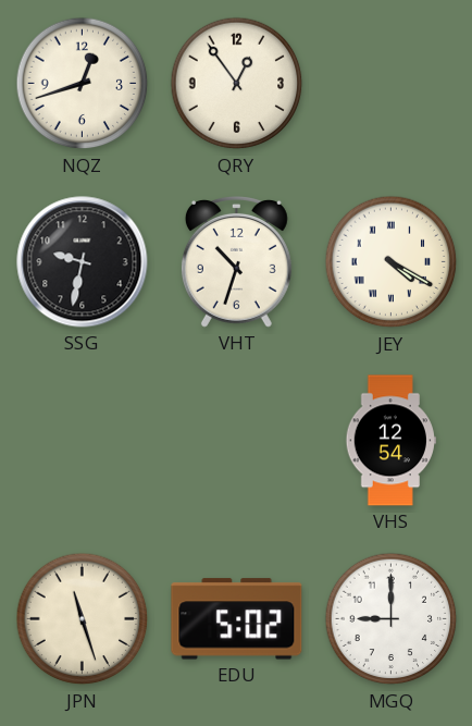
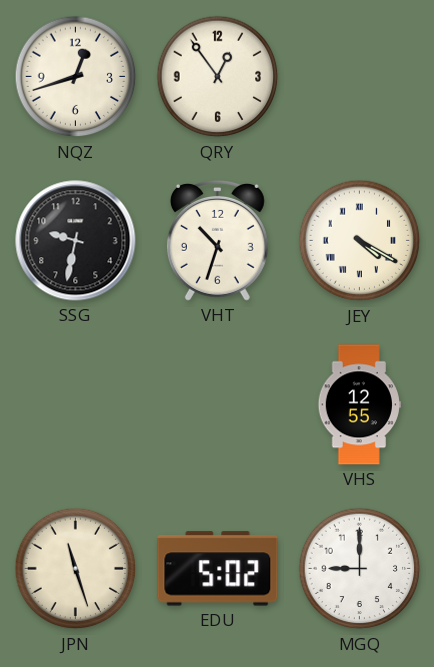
VHS: 12:54 -> 12:55 (359, 405)
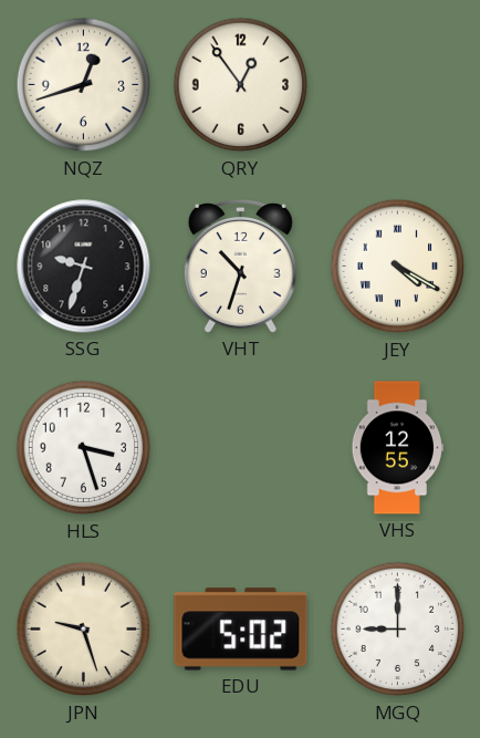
SSG: 9:32 -> 9:33 (84, 267)
HLS: none -> 3:27 (84, 448)
JPN: 11:27 -> 9:27 (84, 630)
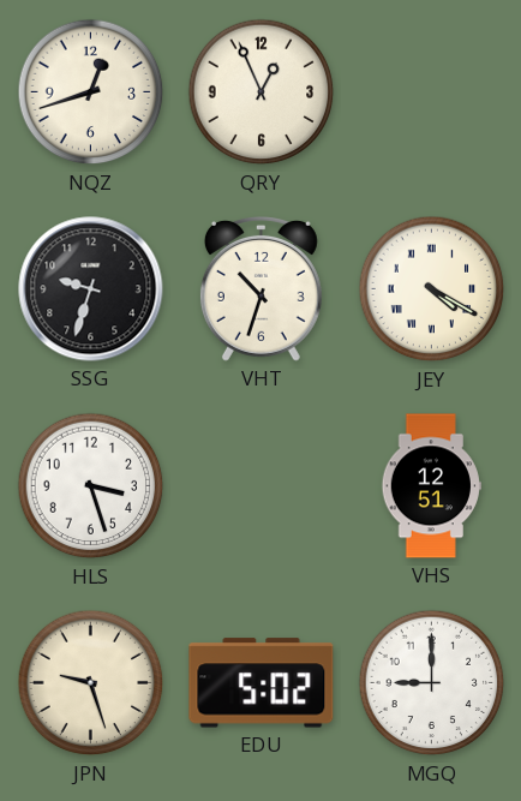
QRY: 12:54 -> 12:56 (262, 92)
VHS: 12:55 -> 12:51 (431, 486)
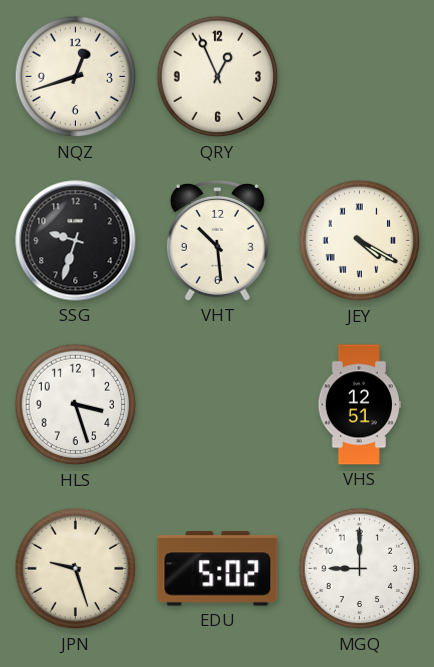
VHT: 10:33 -> 10:29 (217, 240)
